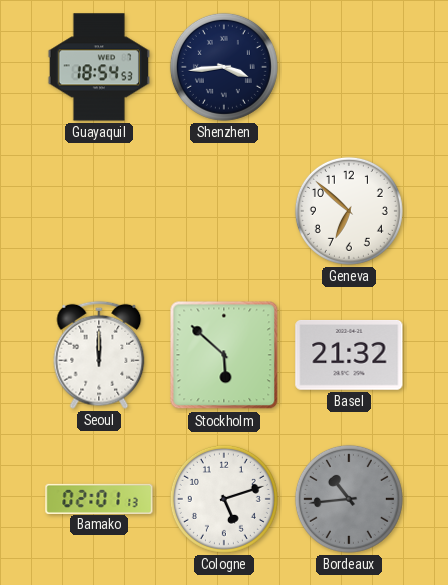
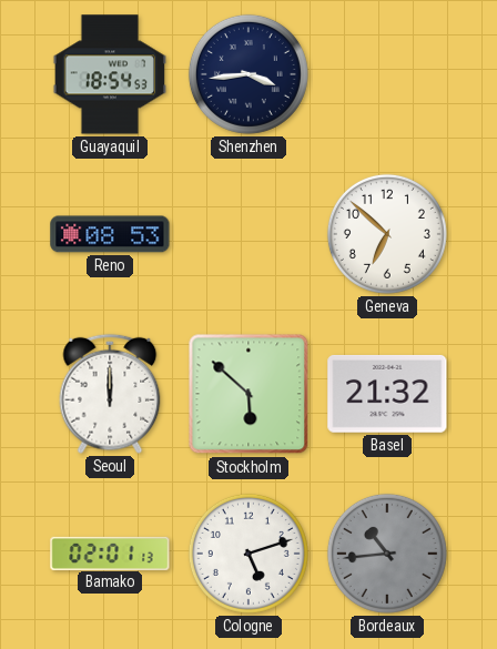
Reno: none -> 08:53 (110, 234)
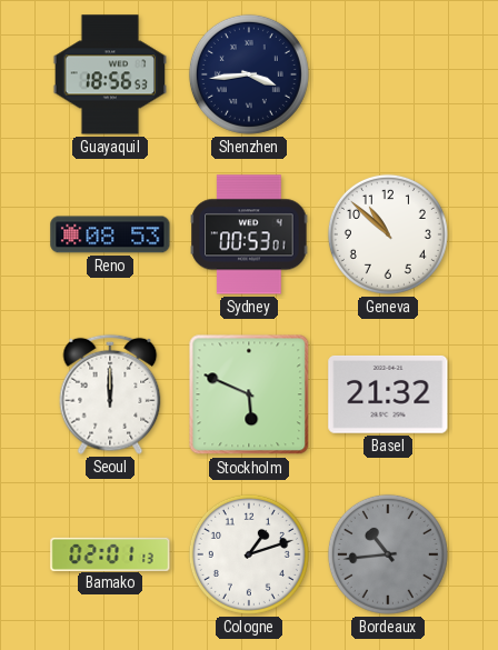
Guayaquil: 18:54 -> 18:56 (109, 74)
Sydney: none -> 00:53 (249, 234)
Geneva: 6:52 -> 10:52 (388, 234)
Stockholm: 5:52 -> 5:49 (249, 394)
Cologne: 5:12 -> 1:12 (249, 554)
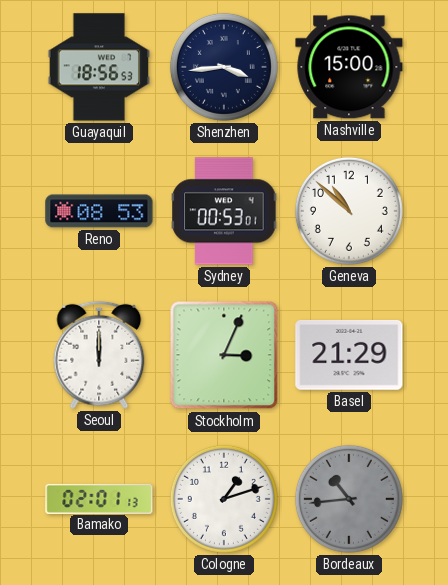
Nashville: none -> 15:00 (349, 67)
Stockholm: 5:49 -> 3:04 (224, 355)
Basel: 21:32 -> 21:29 (349, 355)
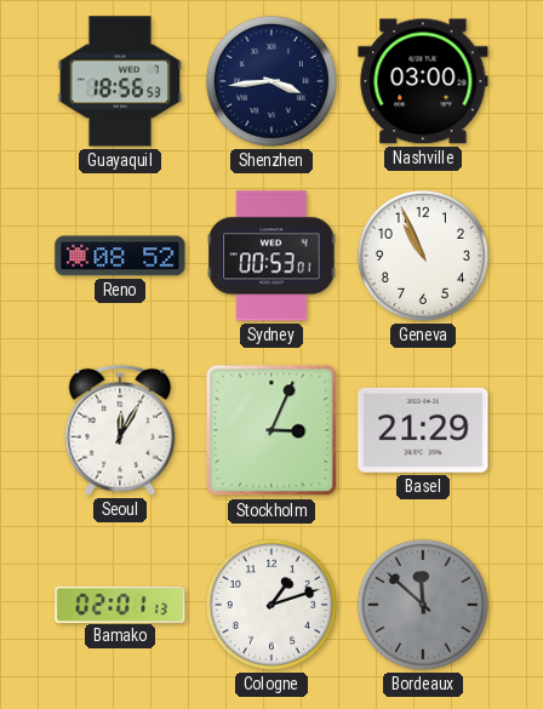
Nashville: 15:00 -> 03:00 (423, 81)
Reno: 08:53 -> 08:52 (120, 256)
Geneva: 10:52 -> 10:56 (423, 256)
Seoul: 12:00 -> 12:05 (120, 430)
Bordeaux: 10:44 -> 11:52 (423, 605)
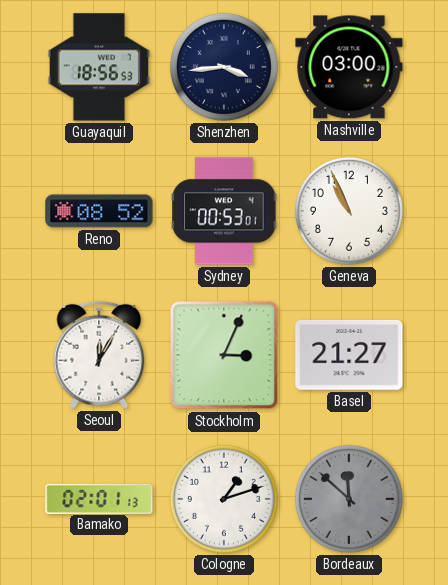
Basel: 21:29 -> 21:27 (349, 355)
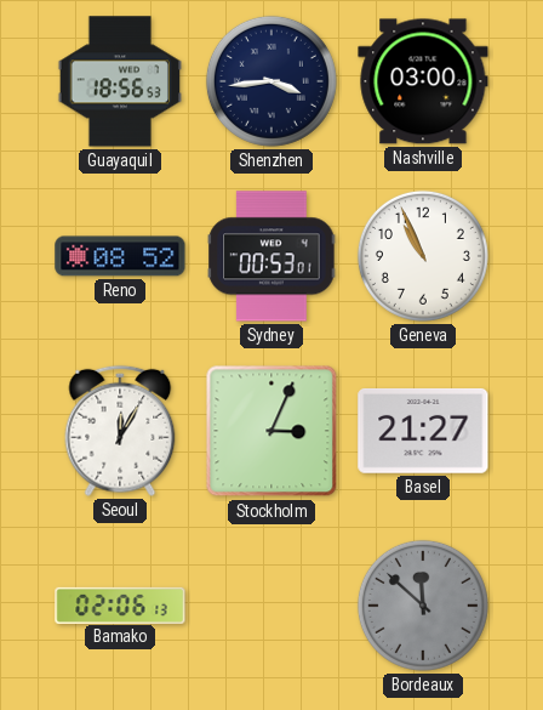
Bamako: 02:01 -> 02:06 (120, 604)
Cologne: 1:12 -> none (224, 499)
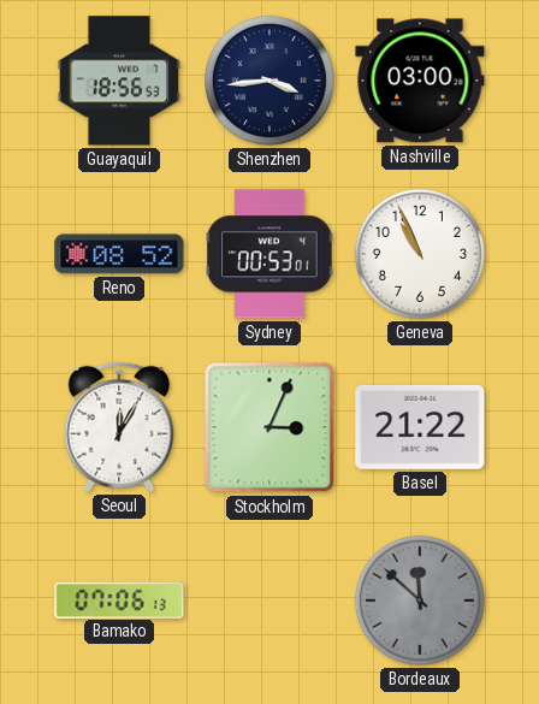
Basel: 21:27 -> 21:22 (420, 427)
Bamako: 02:06 -> 07:06 (119, 599)
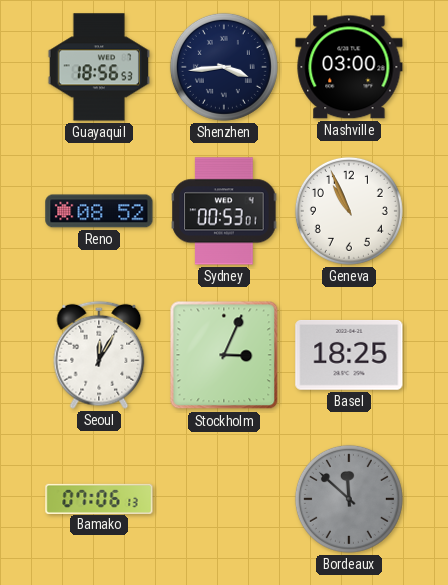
Basel: 21:22 -> 18:25 (349, 355)
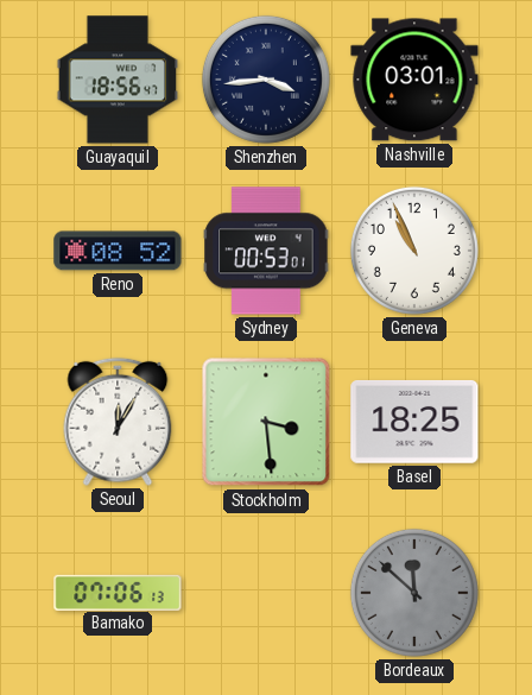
Guayaquil: 18:56:53 -> 18:56:47 (116, 80)
Nashville: 03:00 -> 03:01 (414, 80)
Stockholm: 3:04 -> 3:29 (266, 422)
